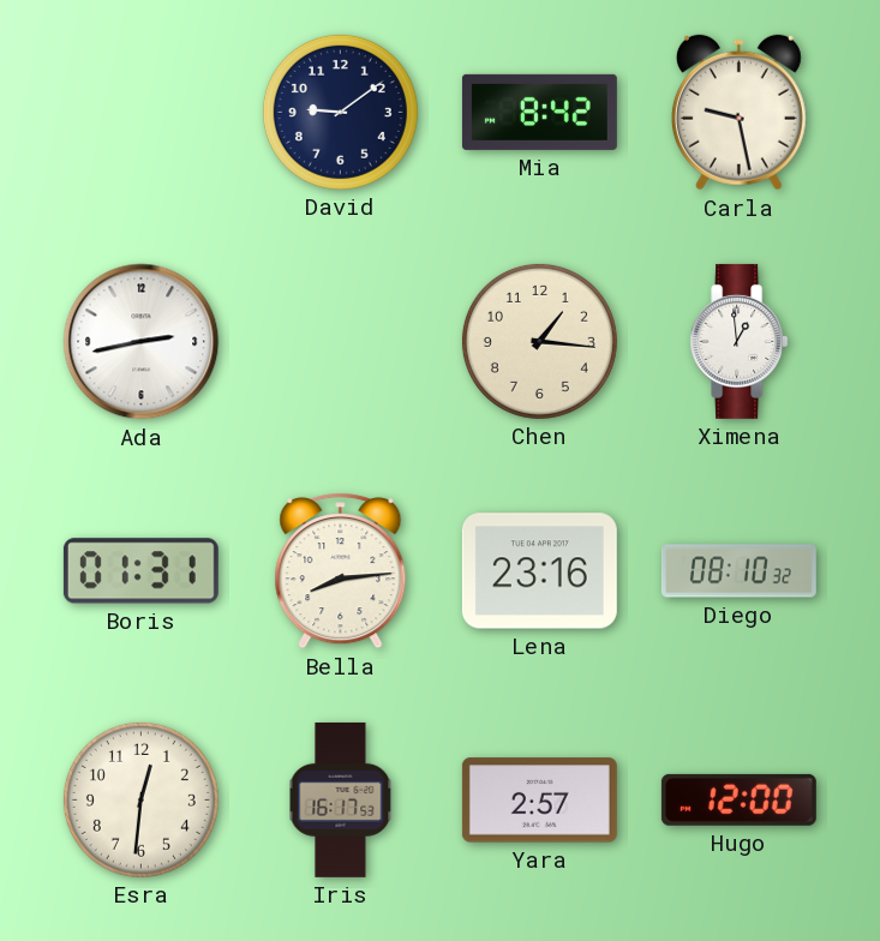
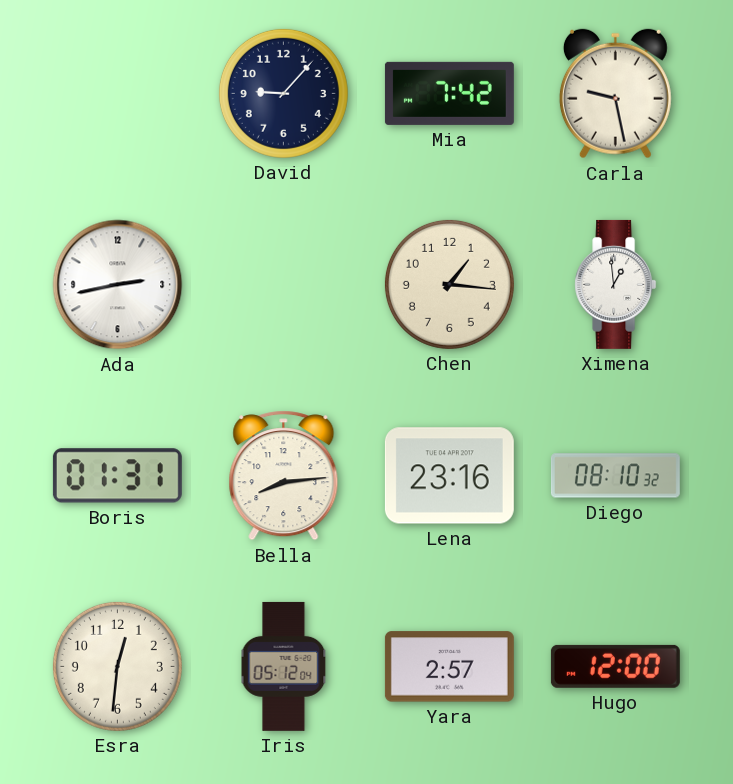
David: 9:09 -> 9:07 (283, 93)
Mia: 8:42 -> 7:42 (449, 93)
Iris: 16:17 -> 05:12 (284, 666)
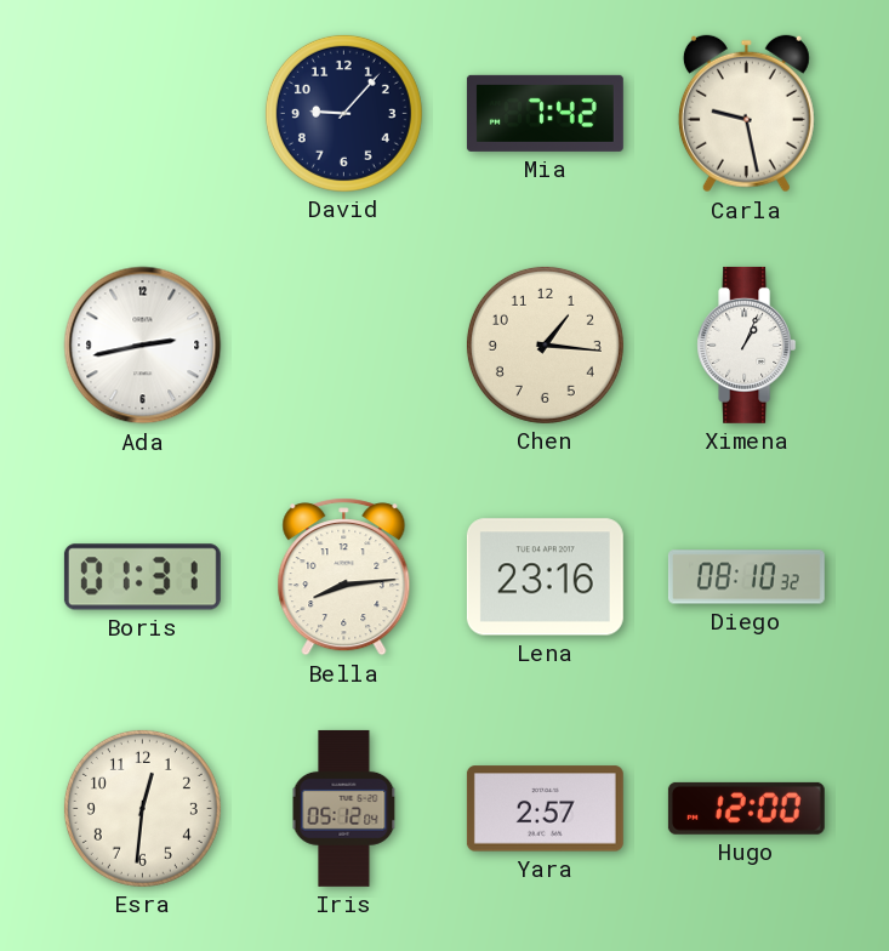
Ximena: 12:59 -> 1:04 (747, 344)
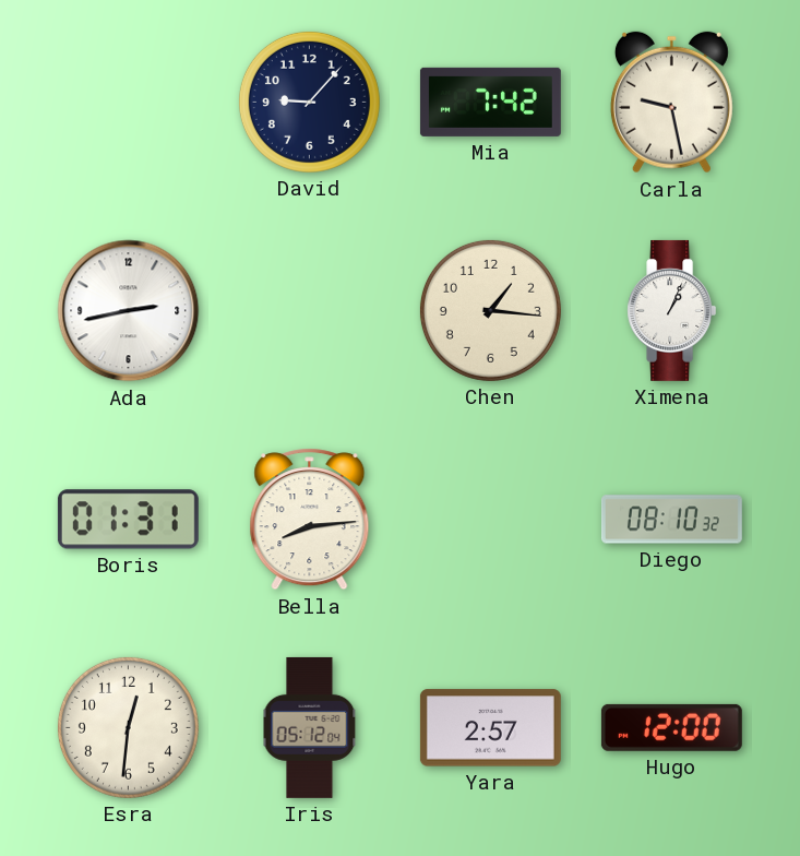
Lena: 23:16 -> none (545, 577)
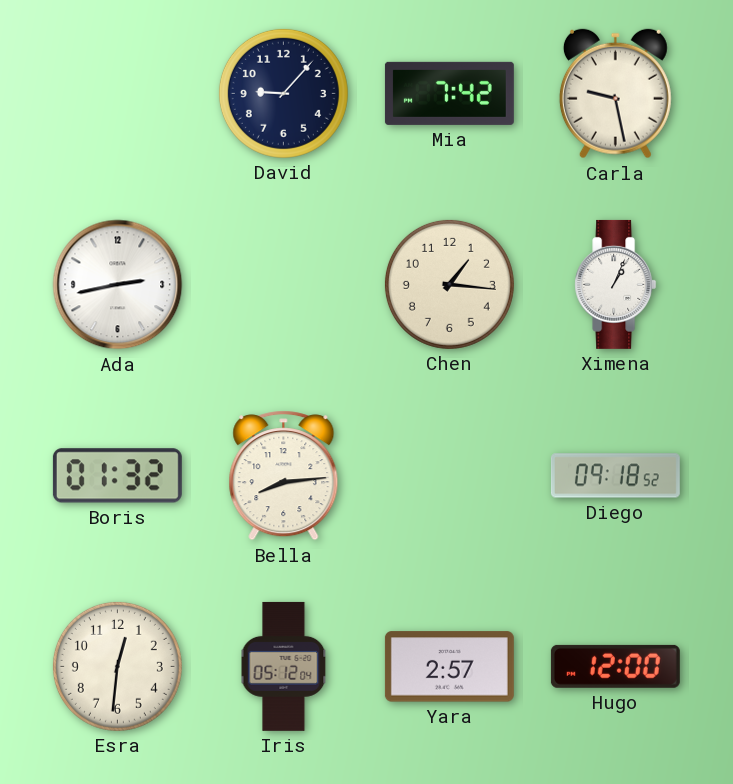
Boris: 01:31 -> 01:32 (117, 476)
Diego: 08:10 -> 09:18 (615, 476)
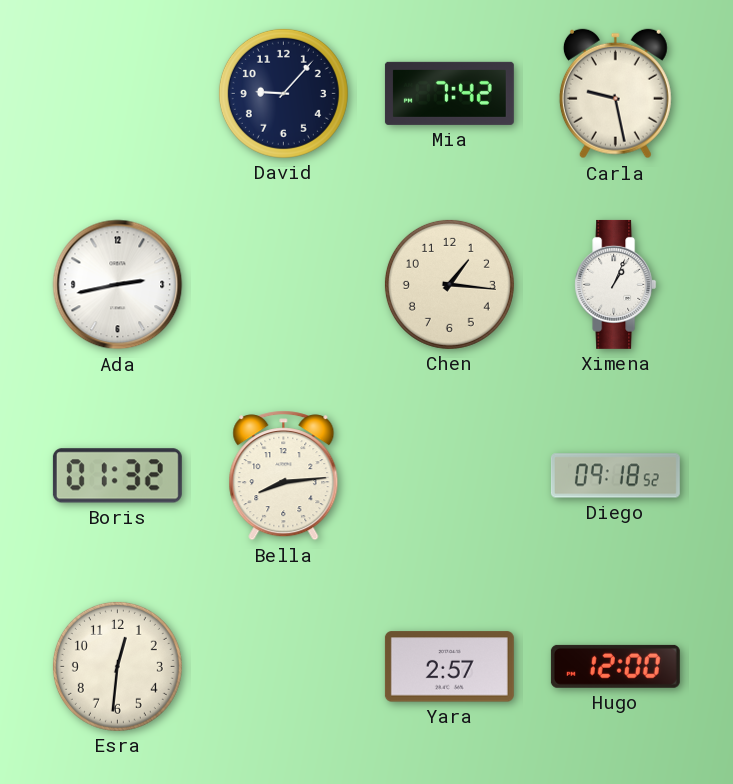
Iris: 05:12 -> none (284, 666)
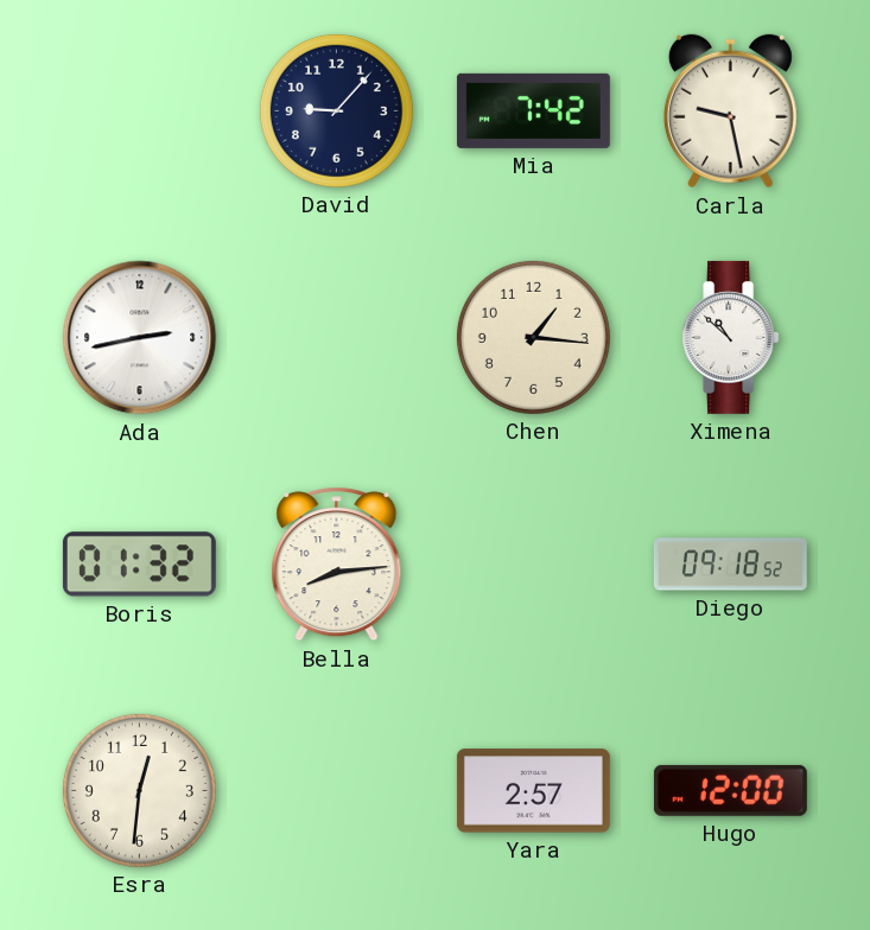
Ximena: 1:04 -> 10:52 (731, 337)
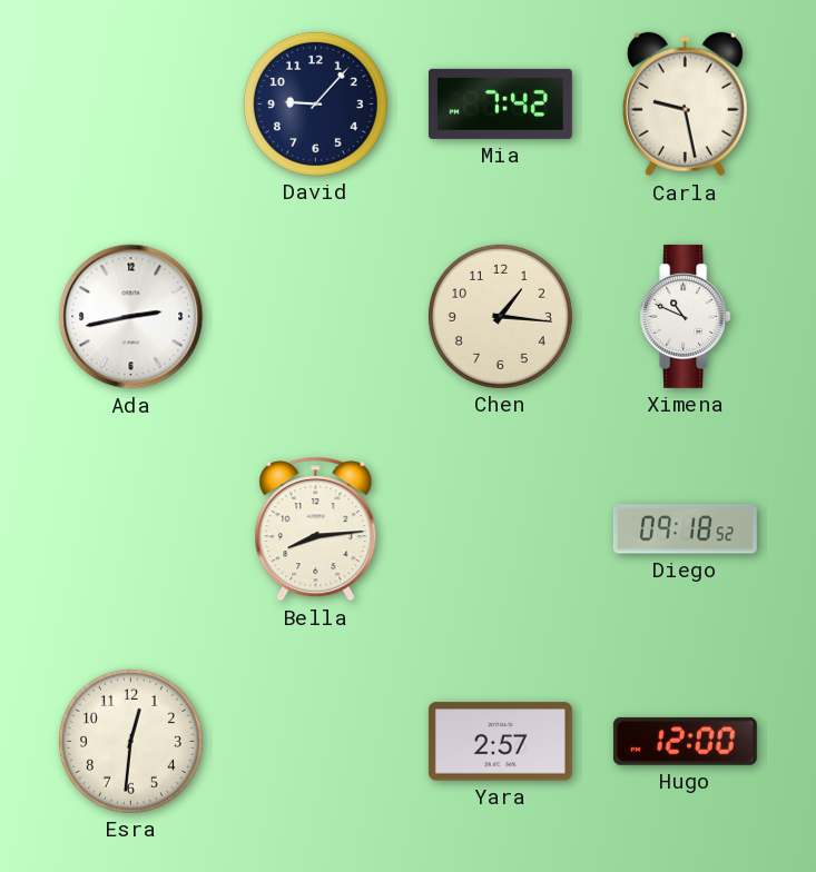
Ximena: 10:52 -> 10:49 (686, 316)
Boris: 01:32 -> none (139, 565)
